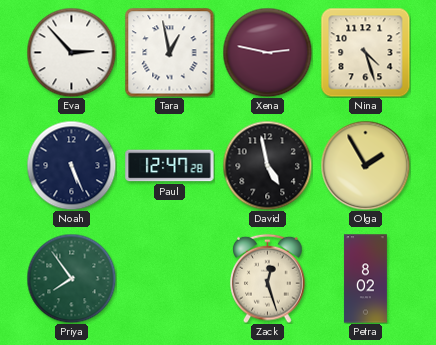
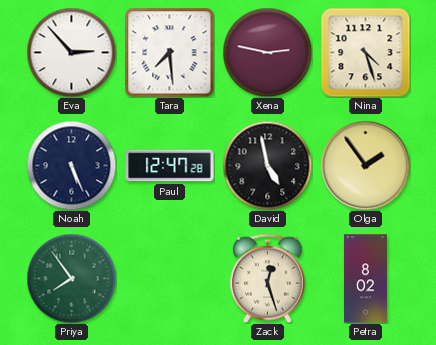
Tara: 12:58 -> 7:29 (169, 52)
Olga: 1:55 -> 1:54 (365, 165)
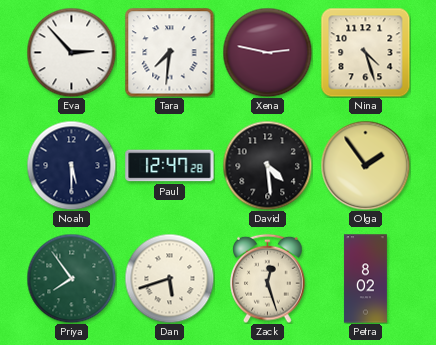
Tara: 7:29 -> 7:31 (169, 52)
Noah: 5:26 -> 5:30 (71, 165)
David: 4:58 -> 4:29 (267, 165)
Dan: none -> 5:42 (169, 278)
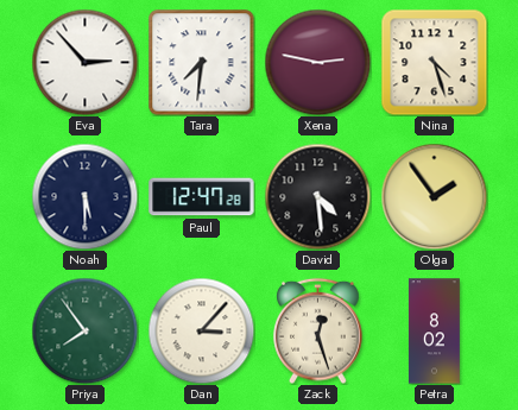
Dan: 5:42 -> 3:07 (201, 330)
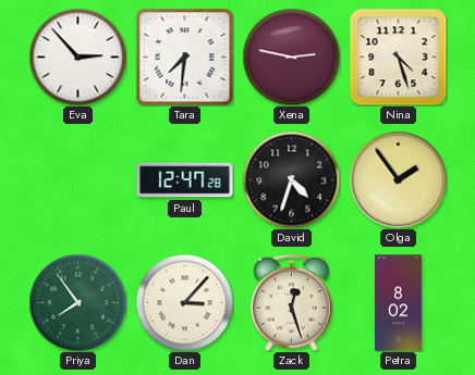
Noah: 5:30 -> none (84, 196)
David: 4:29 -> 4:33 (291, 179)
